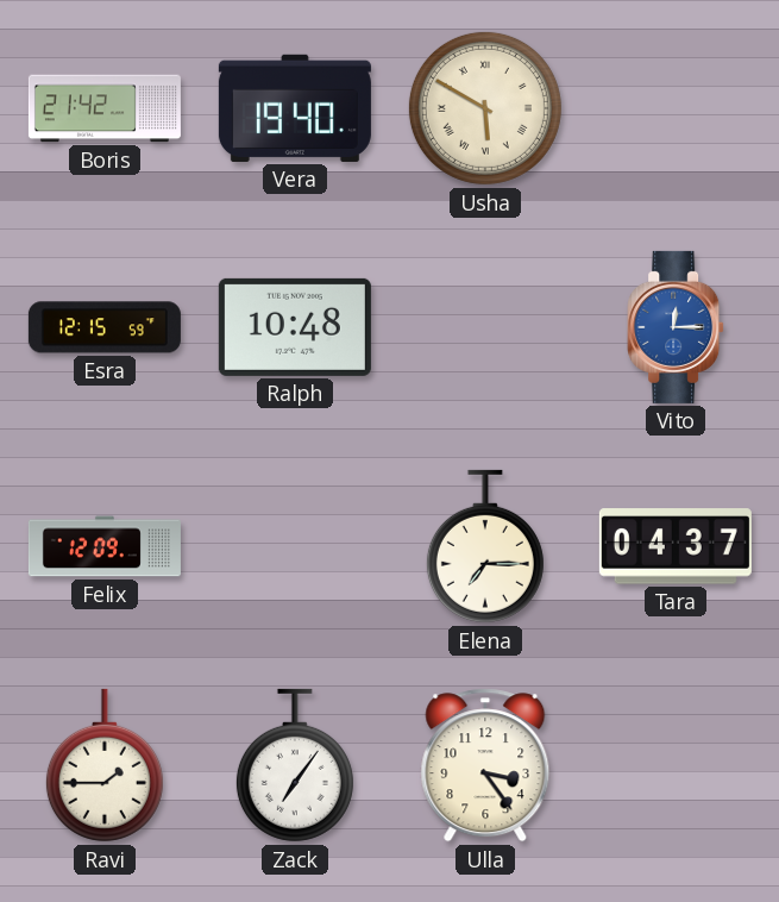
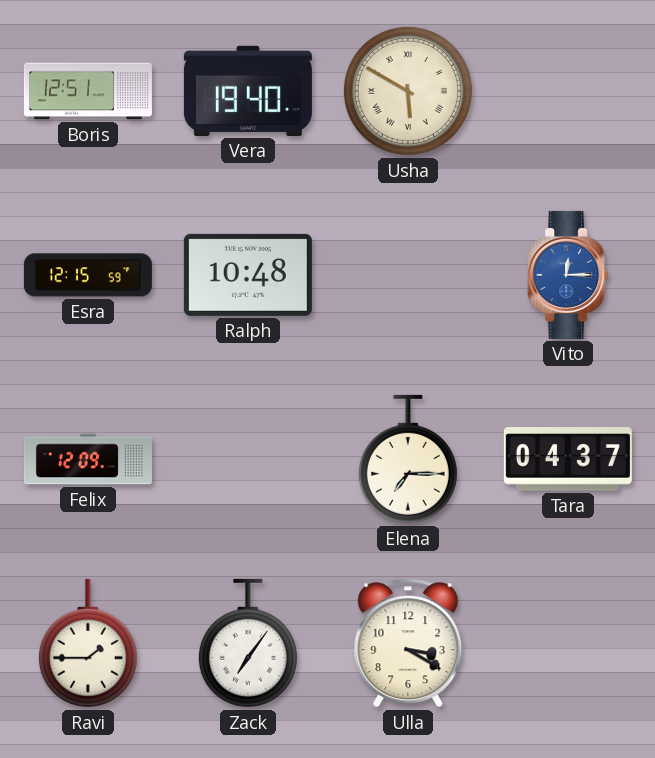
Boris: 21:42 -> 12:51 (88, 91)
Ulla: 3:24 -> 3:20 (408, 643)
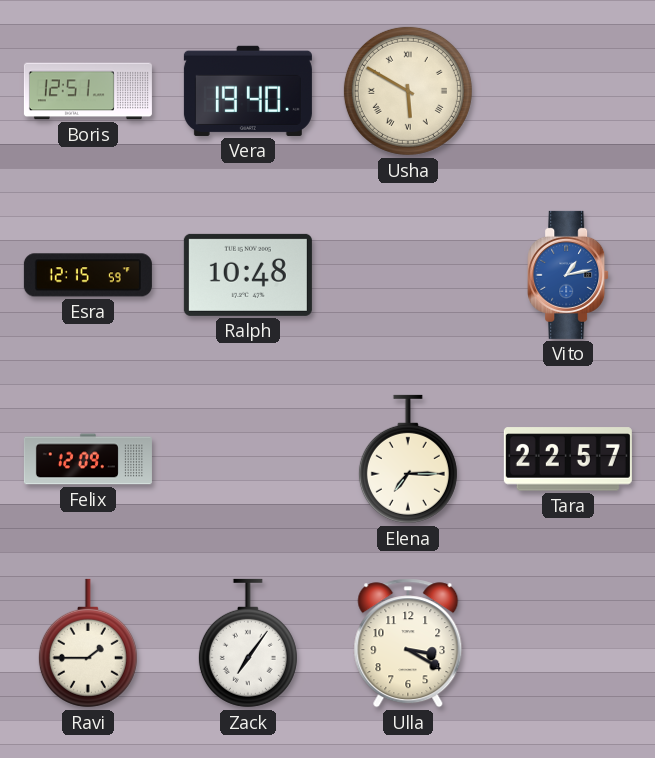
Vito: 12:15 -> 1:13 (568, 275)
Tara: 04:37 -> 22:57 (568, 459)
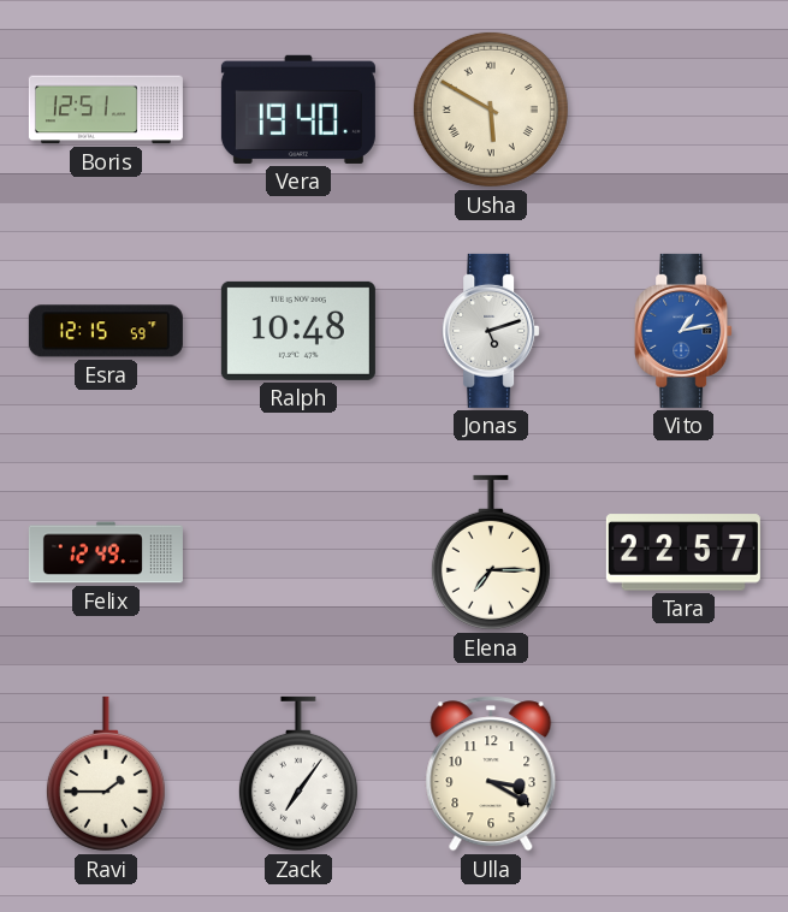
Jonas: none -> 5:12 (491, 331)
Felix: 12:09 -> 12:49 (106, 552)
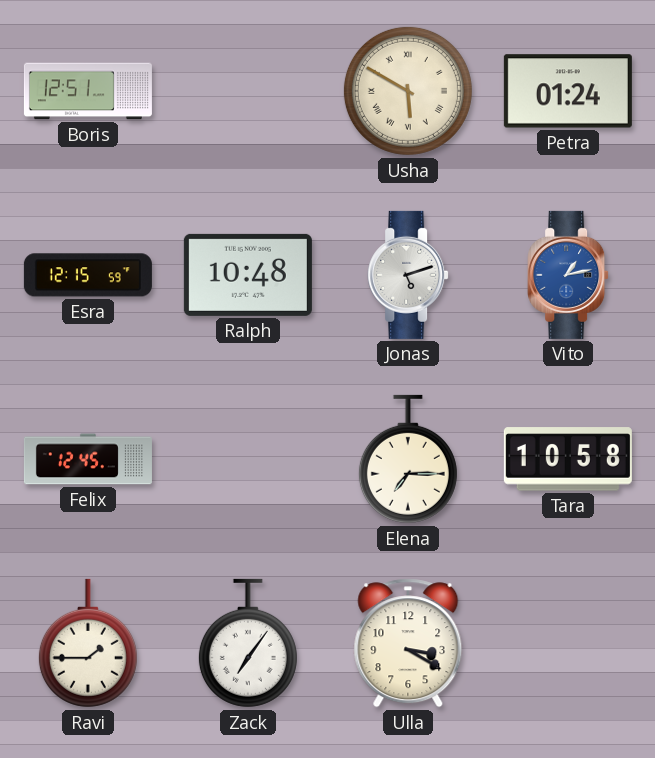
Vera: 19:40 -> none (298, 109)
Petra: none -> 01:24 (568, 91)
Felix: 12:49 -> 12:45 (88, 459)
Tara: 22:57 -> 10:58 (568, 459)
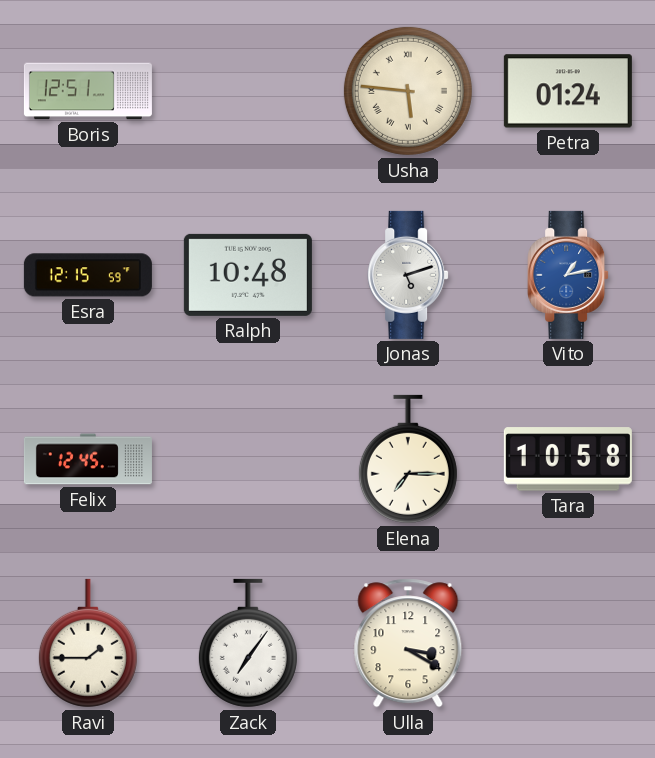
Usha: 5:50 -> 5:46 (408, 91)
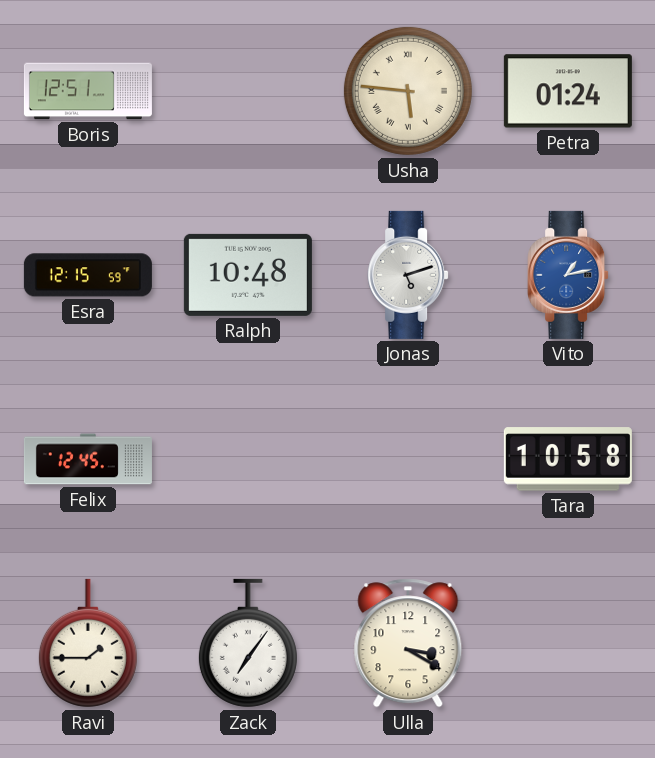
Elena: 7:15 -> none (408, 459)
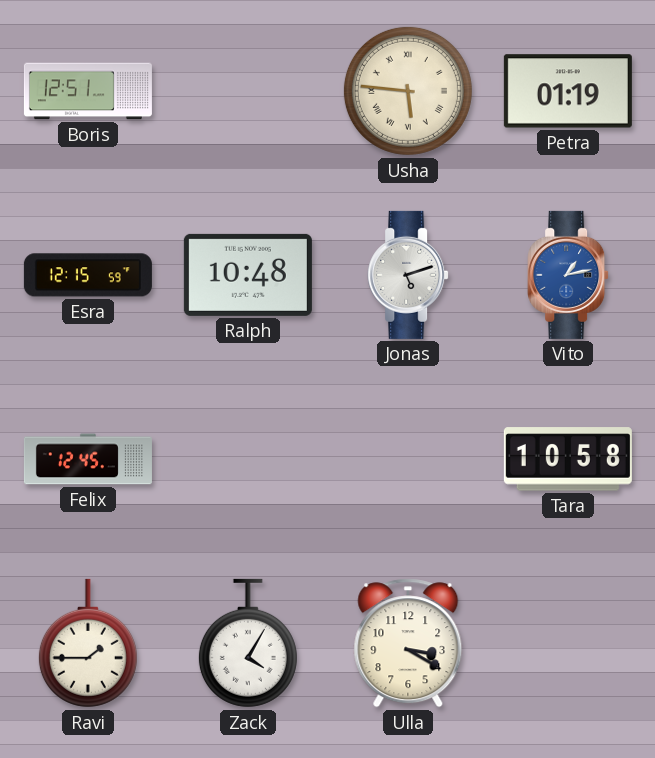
Petra: 01:24 -> 01:19 (568, 91)
Zack: 7:06 -> 4:05 (248, 643)
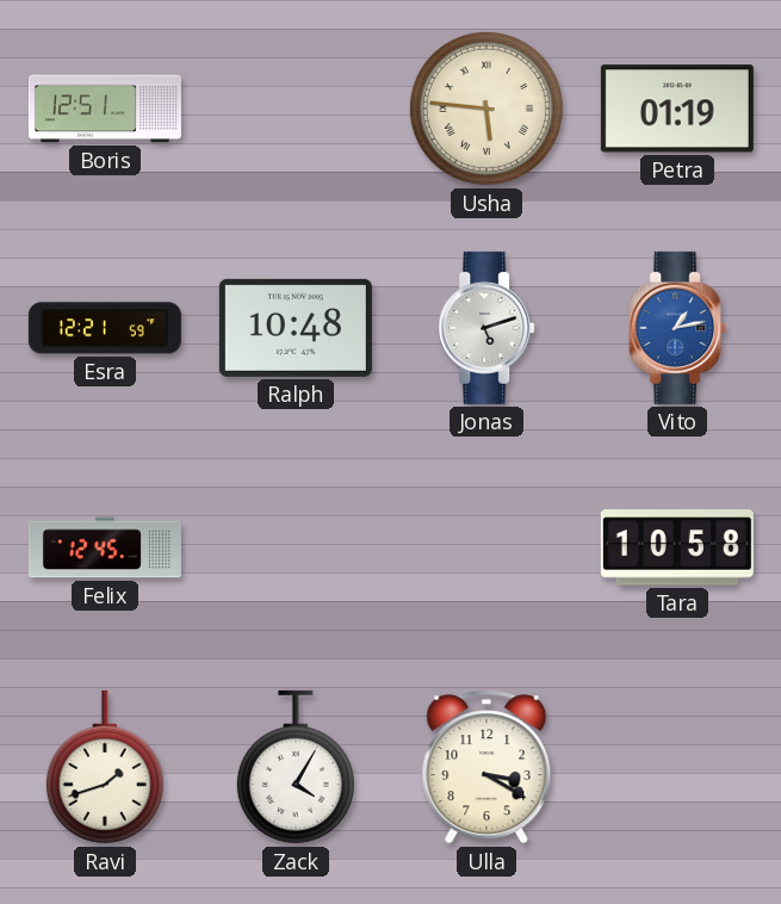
Esra: 12:15 -> 12:21 (105, 328)
Ravi: 1:45 -> 1:42 (105, 767)
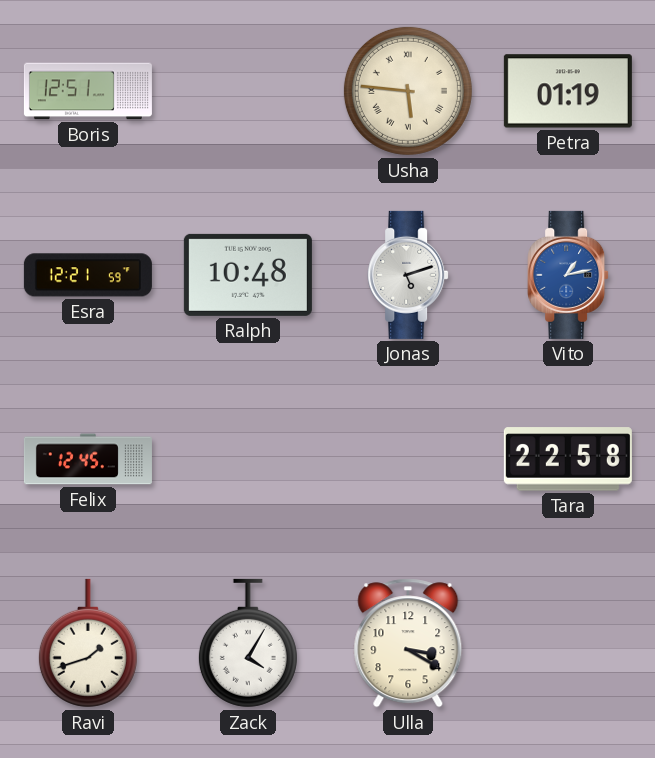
Tara: 10:58 -> 22:58 (568, 459)
